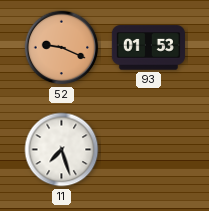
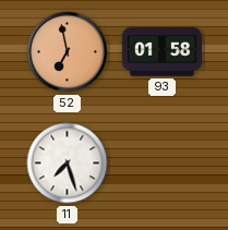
52: 9:19 -> 6:58 (68, 52)
93: 01:53 -> 01:58 (161, 52)
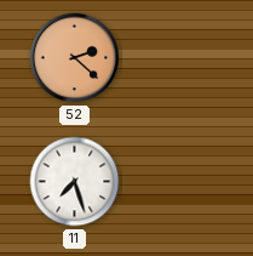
52: 6:58 -> 2:22 (75, 58)
93: 01:58 -> none (161, 52)
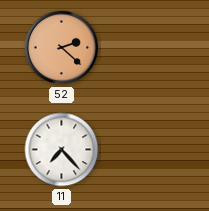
11: 7:27 -> 7:23 (62, 150)
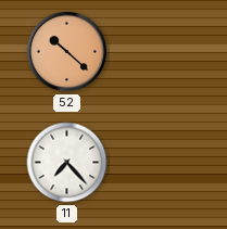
52: 2:22 -> 10:22 (67, 52)
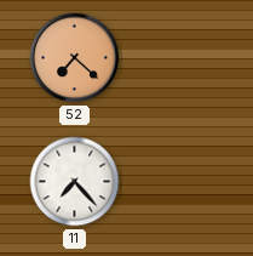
52: 10:22 -> 7:22 (75, 58)
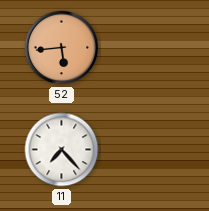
52: 7:22 -> 5:44 (62, 48)
